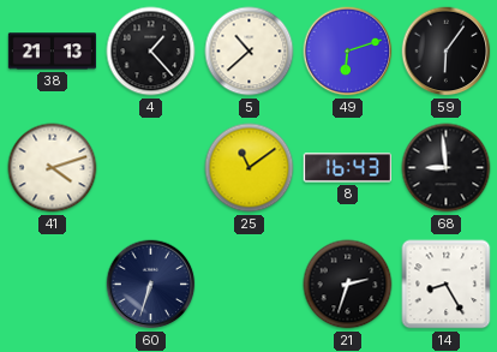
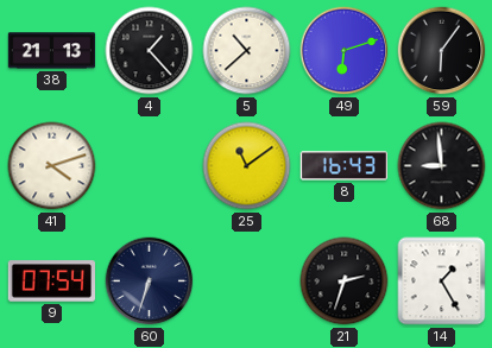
9: none -> 07:54 (51, 281)
14: 8:25 -> 1:25 (442, 281)
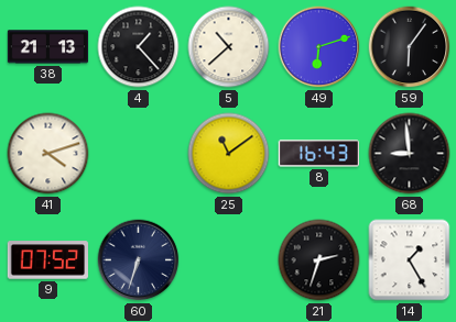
9: 07:54 -> 07:52 (47, 260)
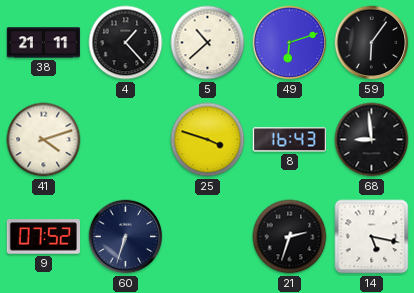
38: 21:13 -> 21:11 (44, 43)
25: 11:09 -> 3:48 (208, 140)
14: 1:25 -> 5:17 (372, 237)
